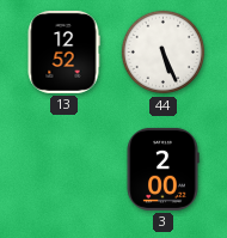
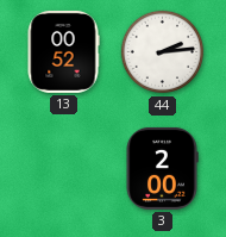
13: 12:52 -> 00:52 (63, 51)
44: 5:26 -> 2:14 (163, 52)
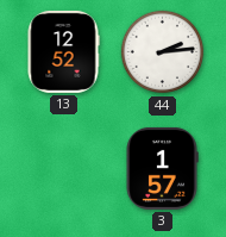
13: 00:52 -> 12:52 (63, 51)
3: 2:00 -> 1:57 (162, 168)
